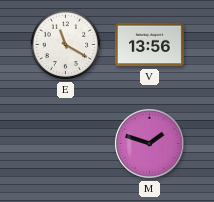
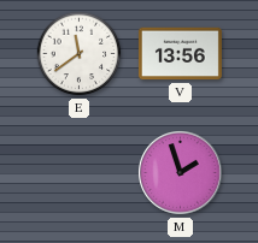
E: 11:20 -> 11:39 (80, 54)
M: 1:48 -> 1:57 (181, 173)
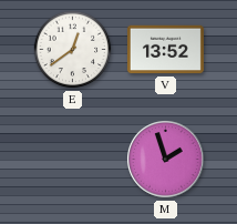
E: 11:39 -> 12:39 (73, 50)
V: 13:56 -> 13:52 (165, 50)
